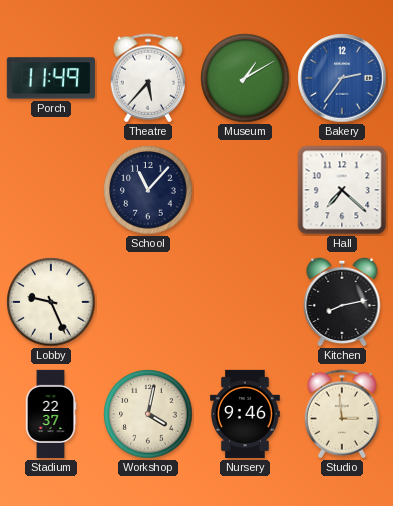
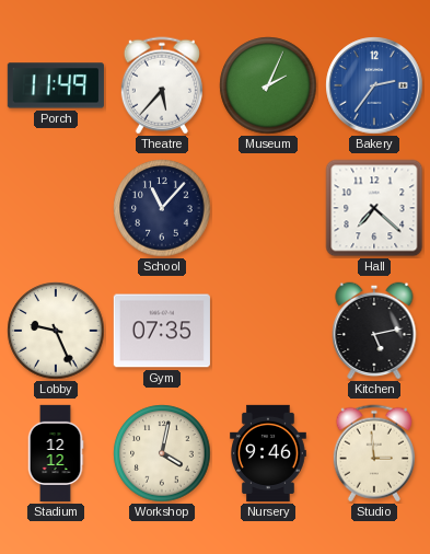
Museum: 1:10 -> 2:04 (268, 85)
Gym: none -> 07:35 (162, 331)
Kitchen: 8:13 -> 5:13 (374, 331)
Stadium: 22:37 -> 12:12 (56, 453)
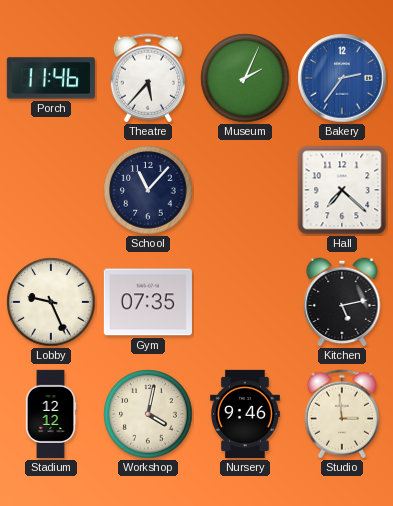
Porch: 11:49 -> 11:46 (51, 78)
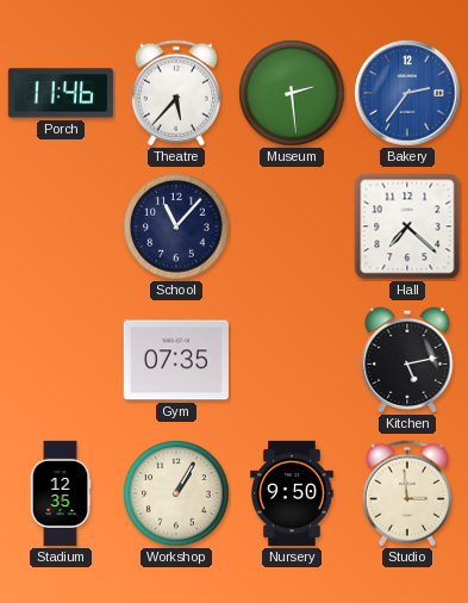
Museum: 2:04 -> 2:29 (292, 93)
Lobby: 9:26 -> none (51, 302)
Stadium: 12:12 -> 12:35 (61, 493)
Workshop: 4:02 -> 1:05 (176, 493)
Nursery: 9:46 -> 9:50 (293, 493)
